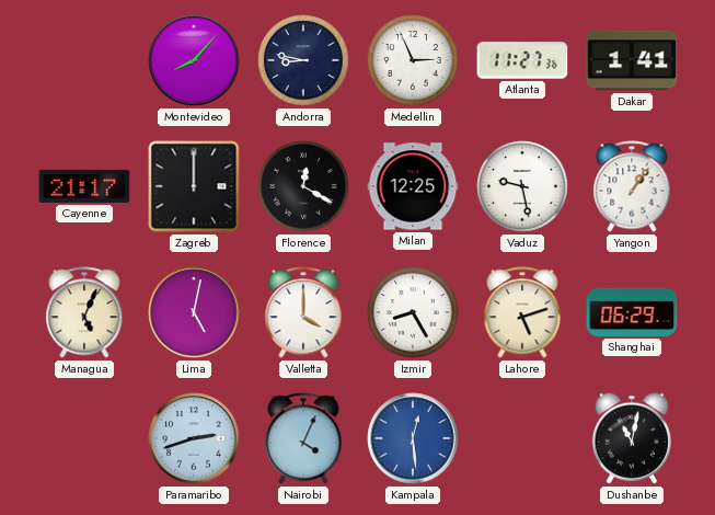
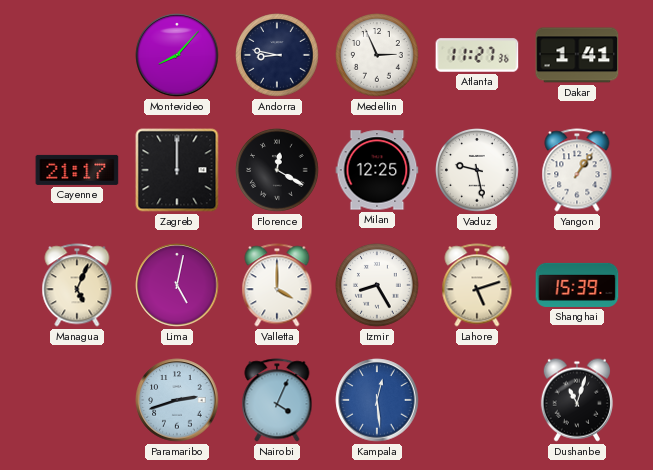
Shanghai: 06:29 -> 15:39 (577, 285)
Dushanbe: 11:02 -> 11:03 (577, 400)
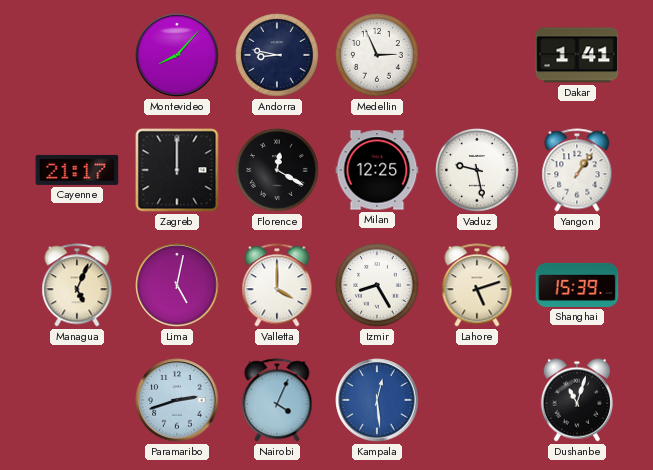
Atlanta: 11:27 -> none (477, 55)
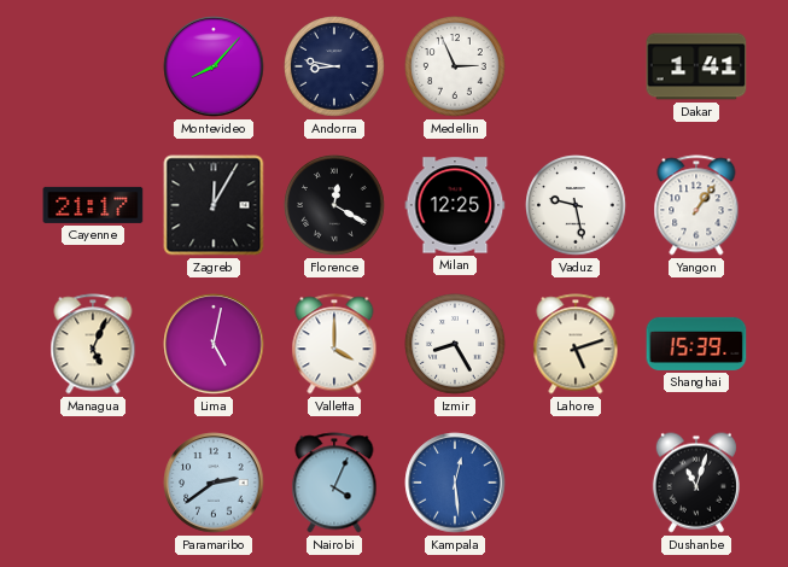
Zagreb: 12:00 -> 12:05 (214, 205)
Paramaribo: 2:42 -> 2:39 (214, 483)
